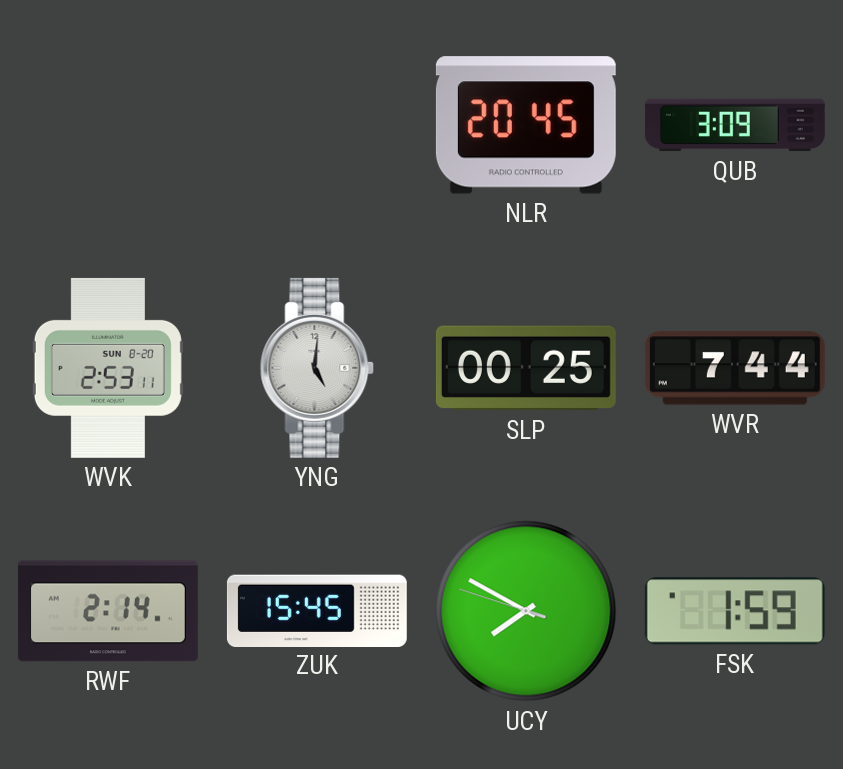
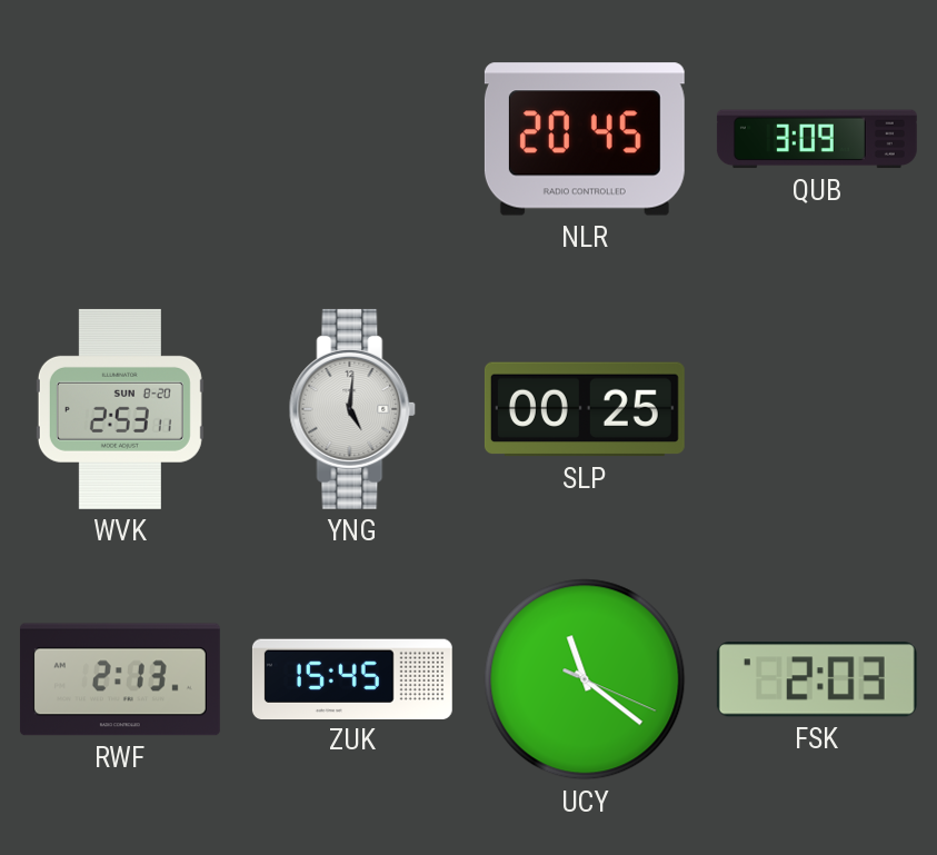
WVR: 7:44 -> none (735, 368)
RWF: 2:14 -> 2:13 (120, 679)
UCY: 7:49 -> 11:21 (585, 679)
FSK: 1:59 -> 2:03 (817, 679)
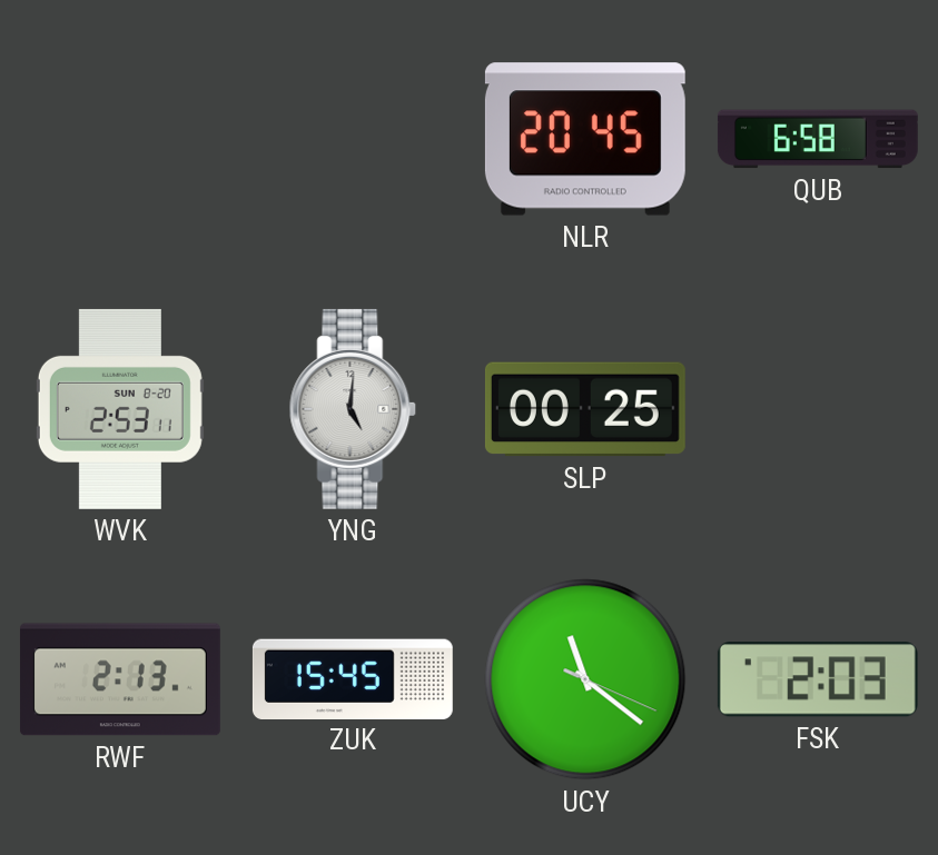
QUB: 3:09 -> 6:58 (818, 139)
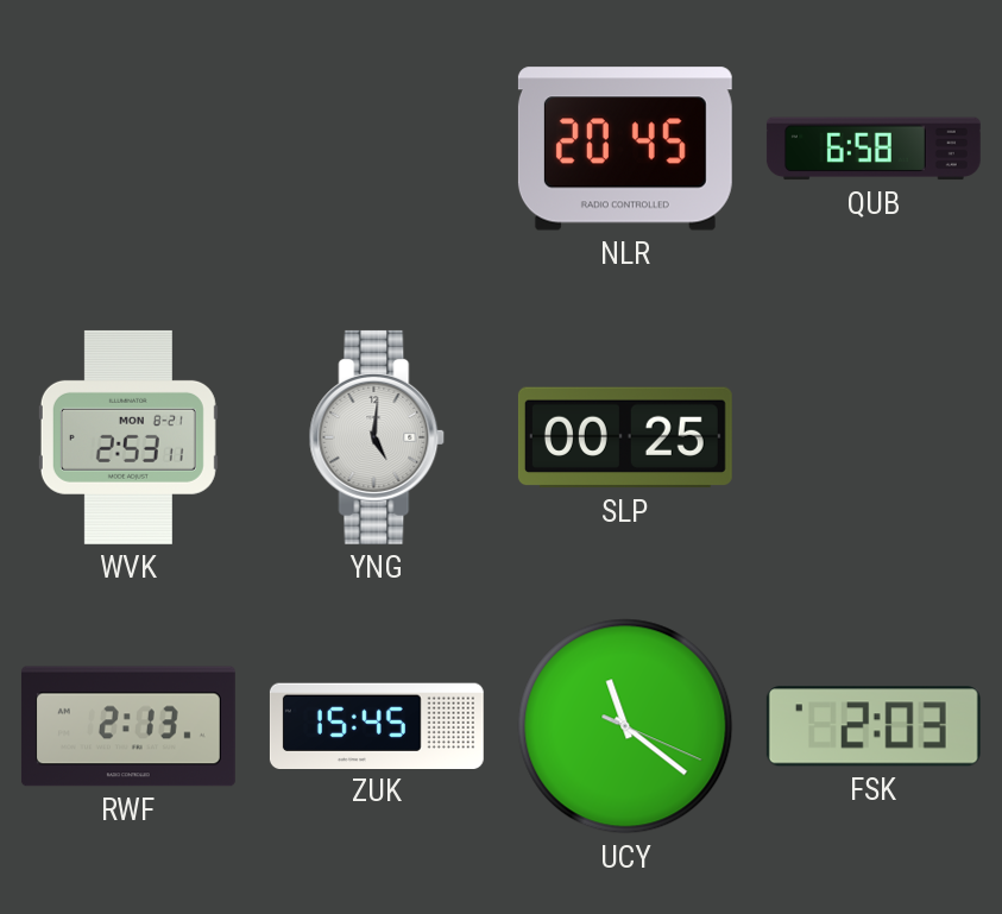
WVK date: SUN 8-20 -> MON 8-21 (128, 437)
